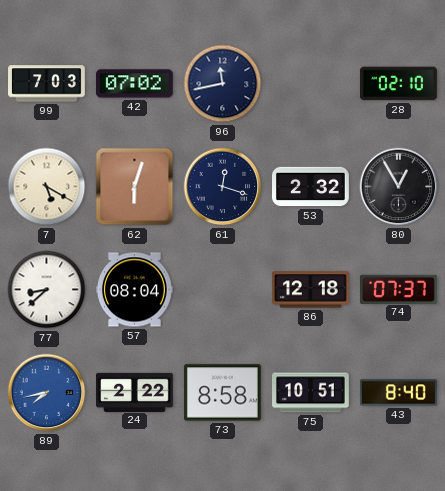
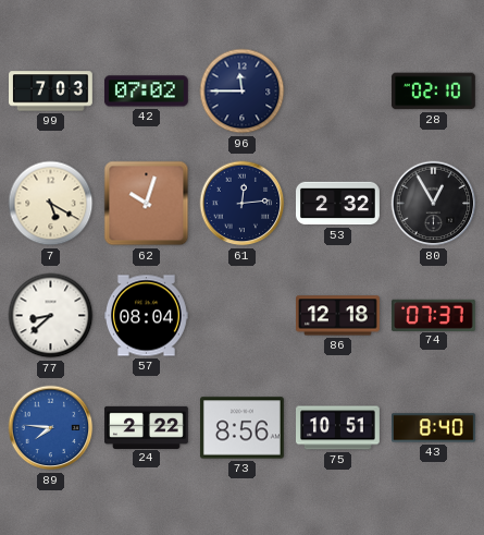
96: 11:43 -> 11:45 (243, 92)
62: 6:03 -> 10:03 (147, 204)
61: 12:18 -> 12:14 (243, 204)
89: 7:43 -> 7:46 (51, 428)
73: 8:58 -> 8:56 (241, 428)
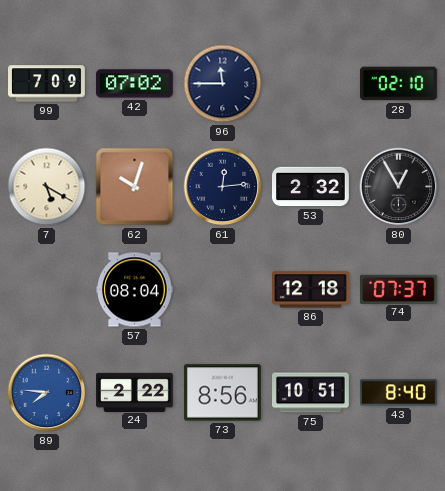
99: 7:03 -> 7:09 (47, 84)
77: 8:38 -> none (51, 316)
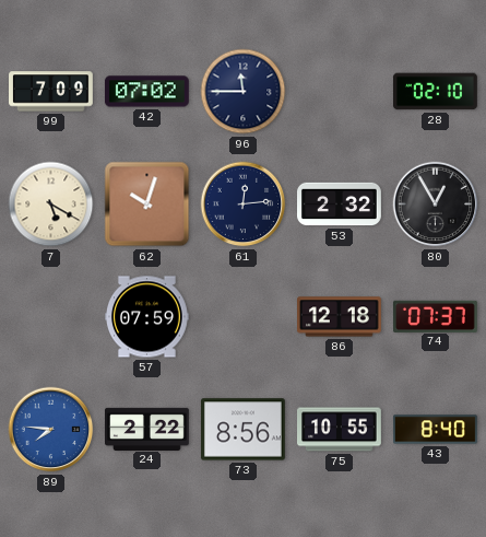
57: 08:04 -> 07:59 (147, 317)
75: 10:51 -> 10:55 (340, 430)
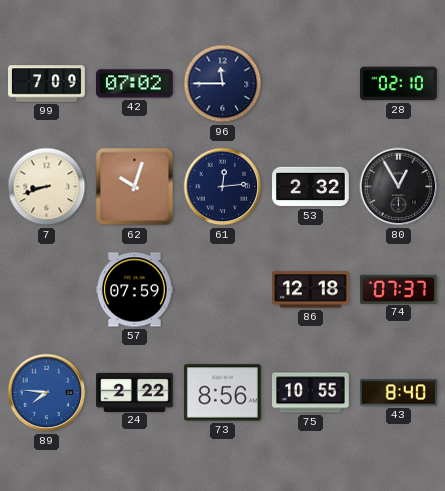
7: 5:20 -> 8:42 (47, 187)
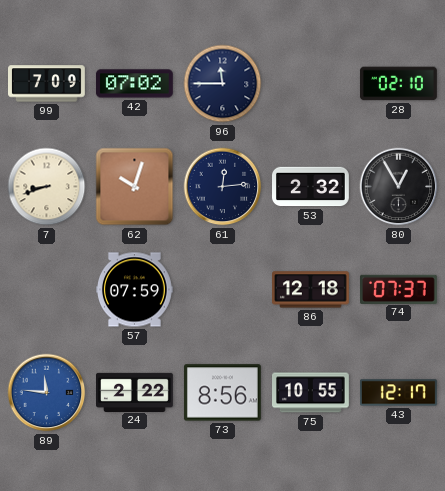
89: 7:46 -> 11:46 (47, 393)
43: 8:40 -> 12:17 (399, 393)
